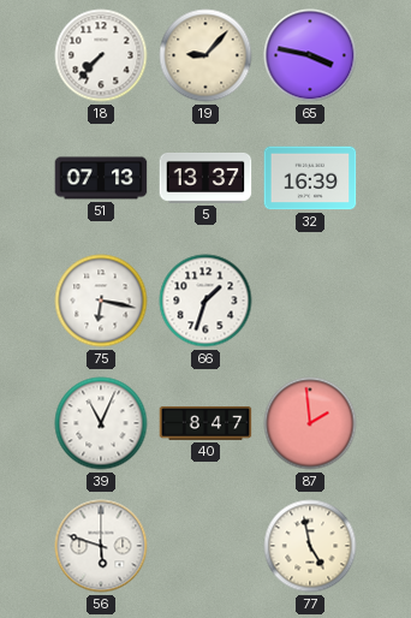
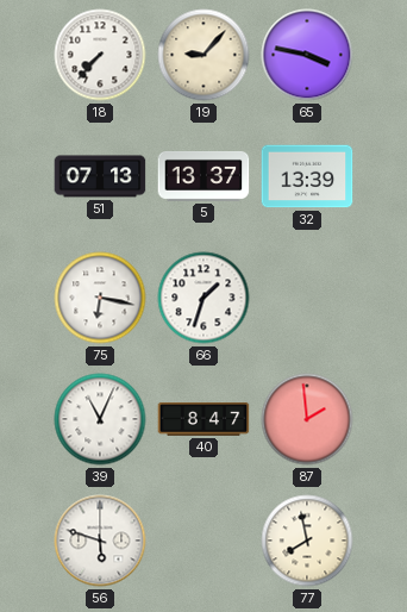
32: 16:39 -> 13:39 (307, 176)
77: 4:58 -> 7:58 (307, 541)
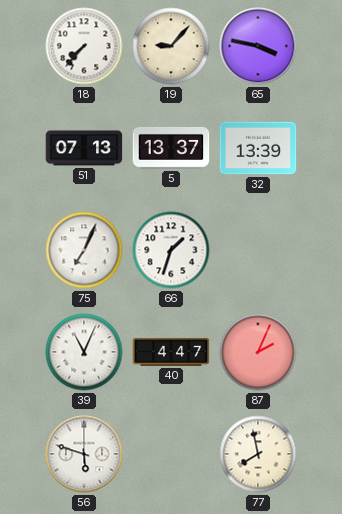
75: 6:17 -> 7:04 (84, 250)
40: 8:47 -> 4:47 (171, 353)
87: 1:59 -> 2:04 (258, 352)
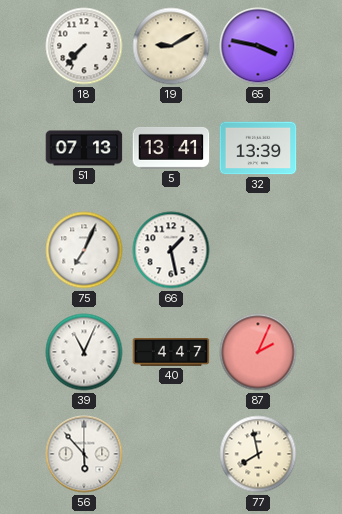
19: 9:07 -> 9:10 (171, 46)
5: 13:37 -> 13:41 (171, 148)
66: 1:33 -> 1:28 (171, 250)
56: 5:48 -> 5:53 (84, 454)
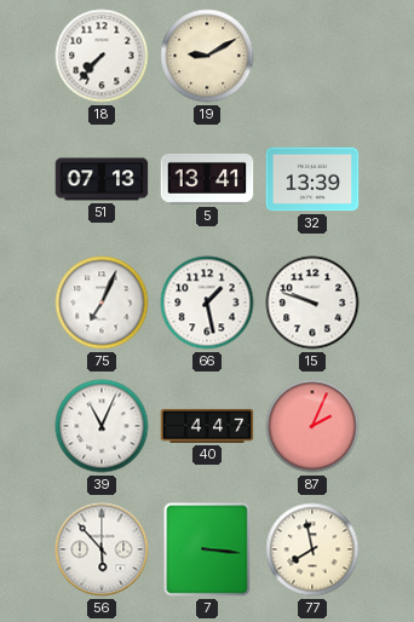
65: 3:47 -> none (258, 46)
15: none -> 9:48 (312, 303)
7: none -> 3:16 (207, 549)
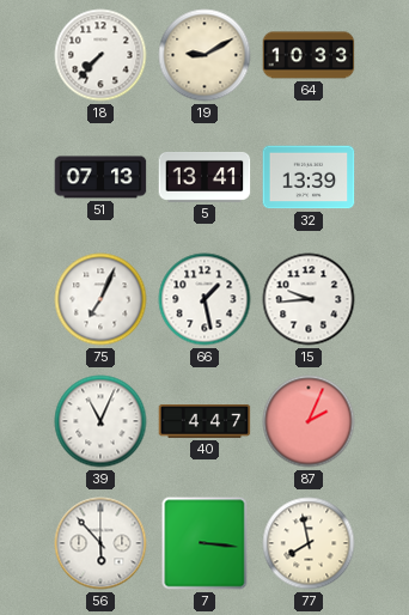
64: none -> 10:33 (309, 55)
15: 9:48 -> 9:44 (309, 299)
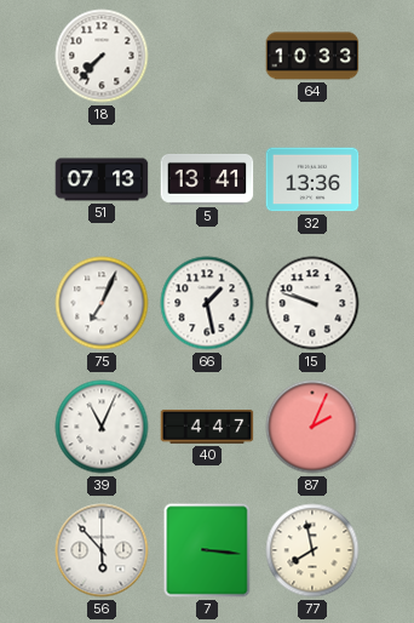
19: 9:10 -> none (204, 55)
32: 13:39 -> 13:36 (312, 179)
15: 9:44 -> 9:48 (312, 303)
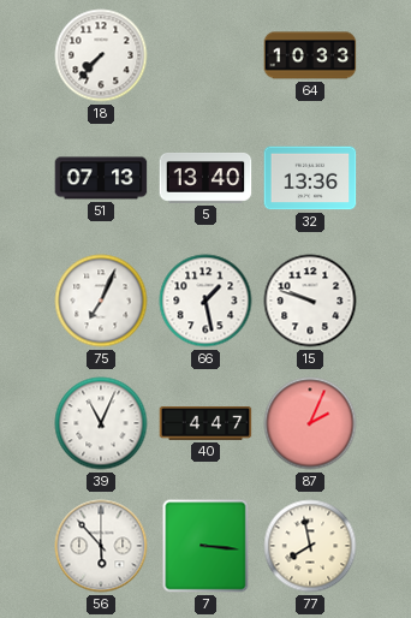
5: 13:41 -> 13:40 (205, 178)
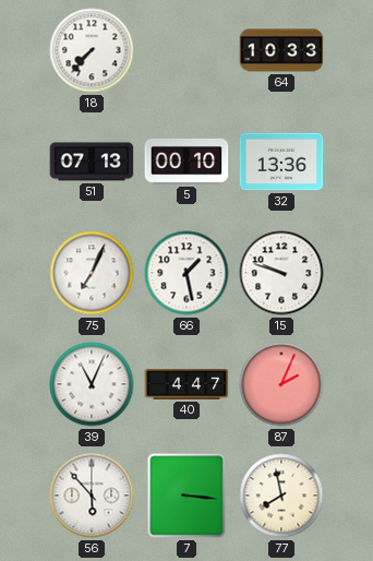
5: 13:40 -> 00:10 (186, 162)
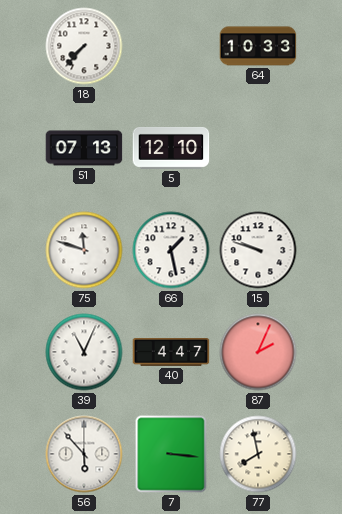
5: 00:10 -> 12:10 (171, 148)
32: 13:36 -> none (281, 162)
75: 7:04 -> 11:48 (84, 250)
